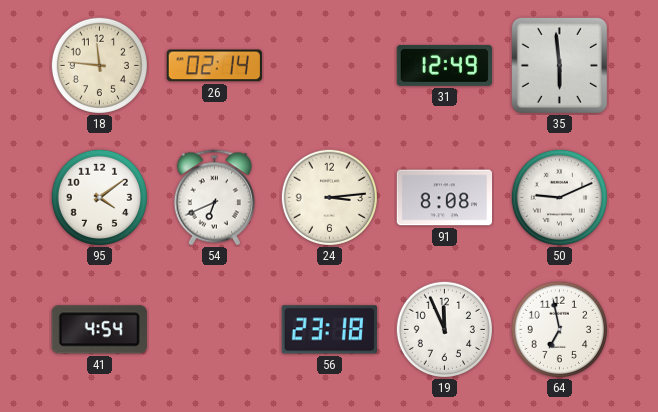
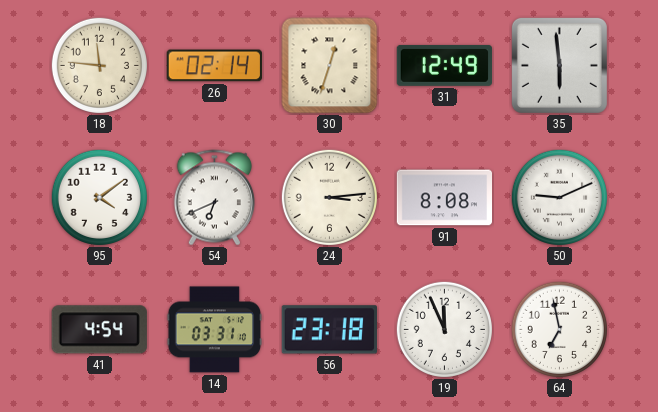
30: none -> 12:33 (330, 66)
14: none -> 03:31 (215, 330)
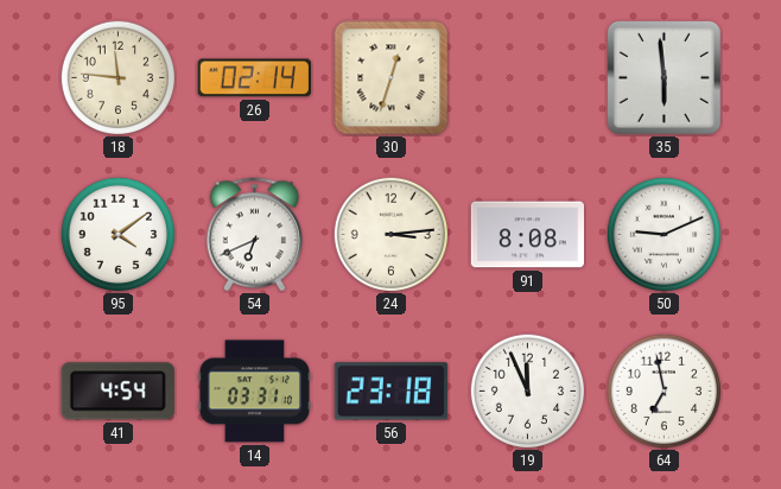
31: 12:49 -> none (445, 65)
